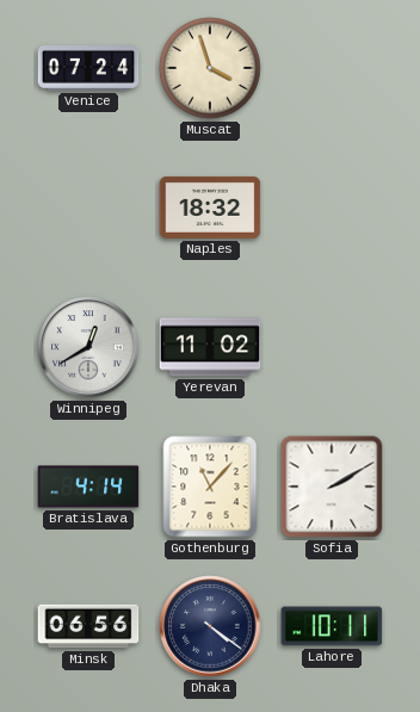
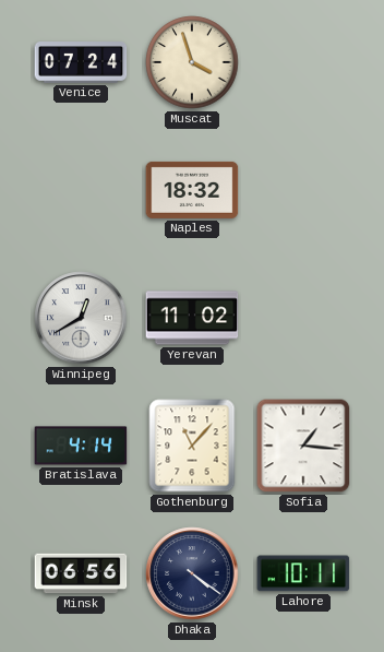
Sofia: 2:10 -> 1:16 (303, 446)
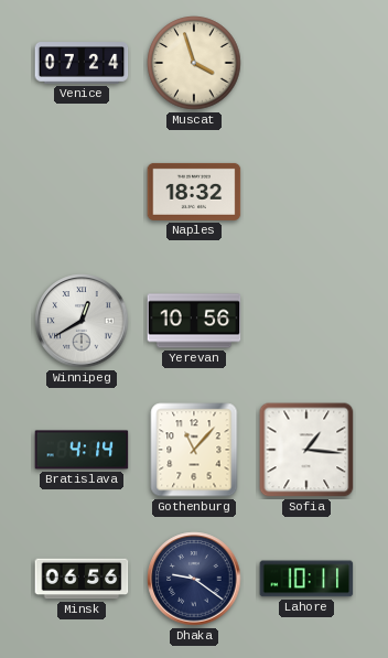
Yerevan: 11:02 -> 10:56 (194, 321)
Dhaka: 4:21 -> 9:21 (194, 579)
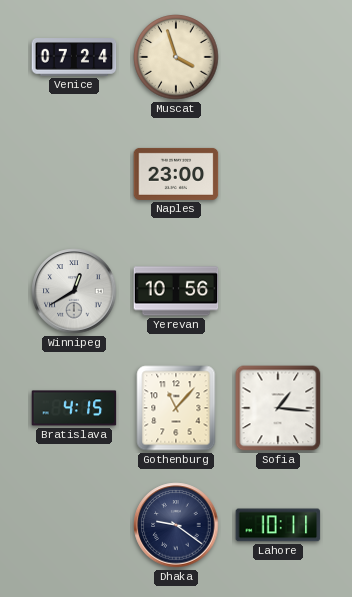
Naples: 18:32 -> 23:00 (176, 174)
Bratislava: 4:14 -> 4:15 (74, 408)
Minsk: 06:56 -> none (82, 579)
